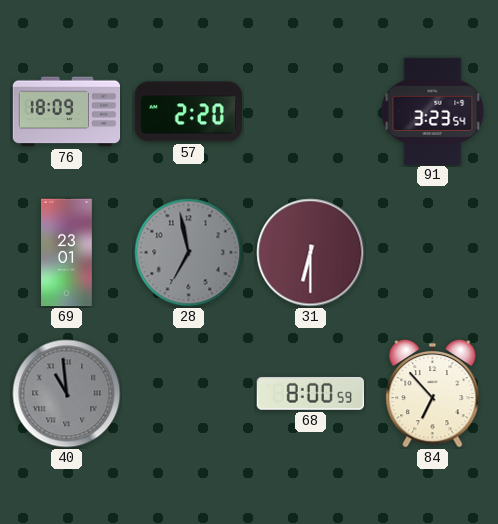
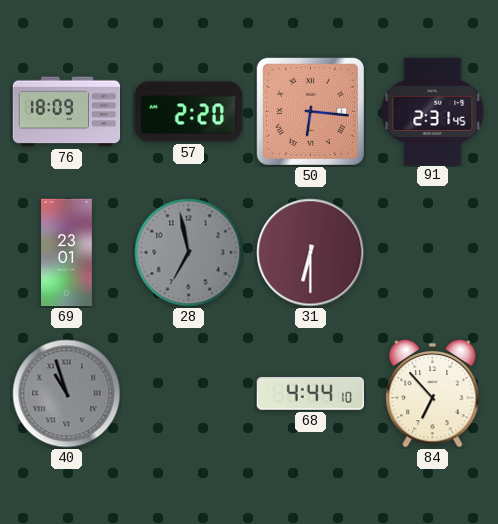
50: none -> 6:16 (310, 111)
91: 3:23 -> 2:31 (433, 111)
40: 10:59 -> 10:57 (67, 394)
68: 8:00 -> 4:44 (310, 393)
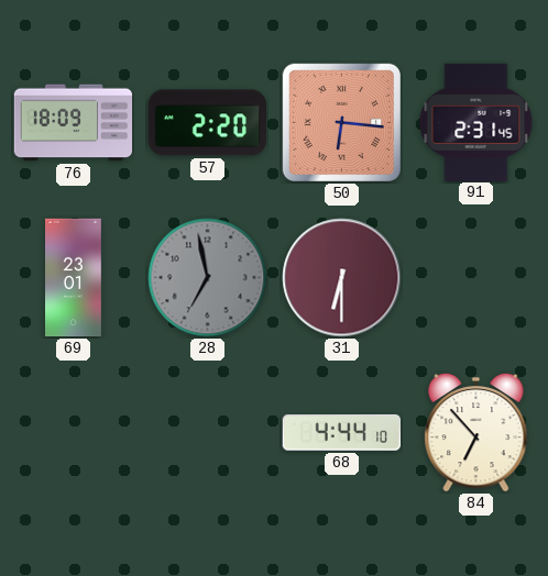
40: 10:57 -> none (67, 394)
